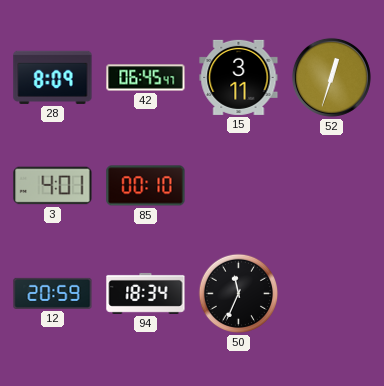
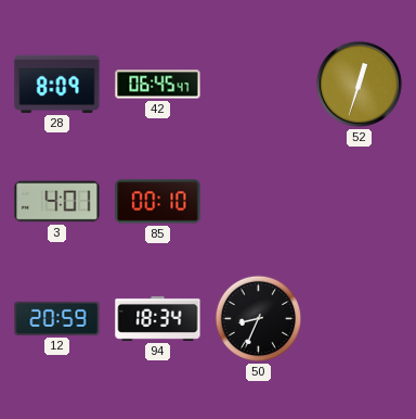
15: 3:11 -> none (239, 77)
50: 11:34 -> 8:34 (259, 319)
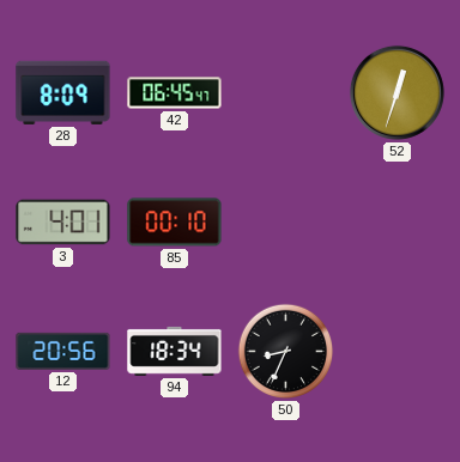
12: 20:59 -> 20:56 (63, 351)
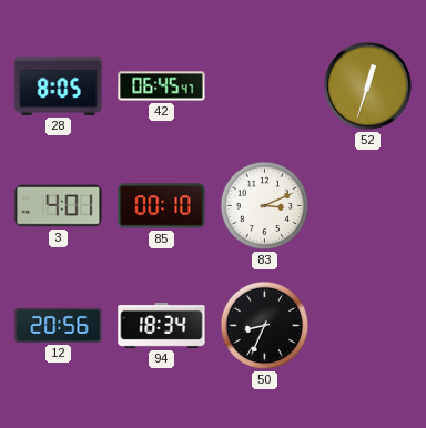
28: 8:09 -> 8:05 (59, 85)
83: none -> 3:11 (265, 206)
